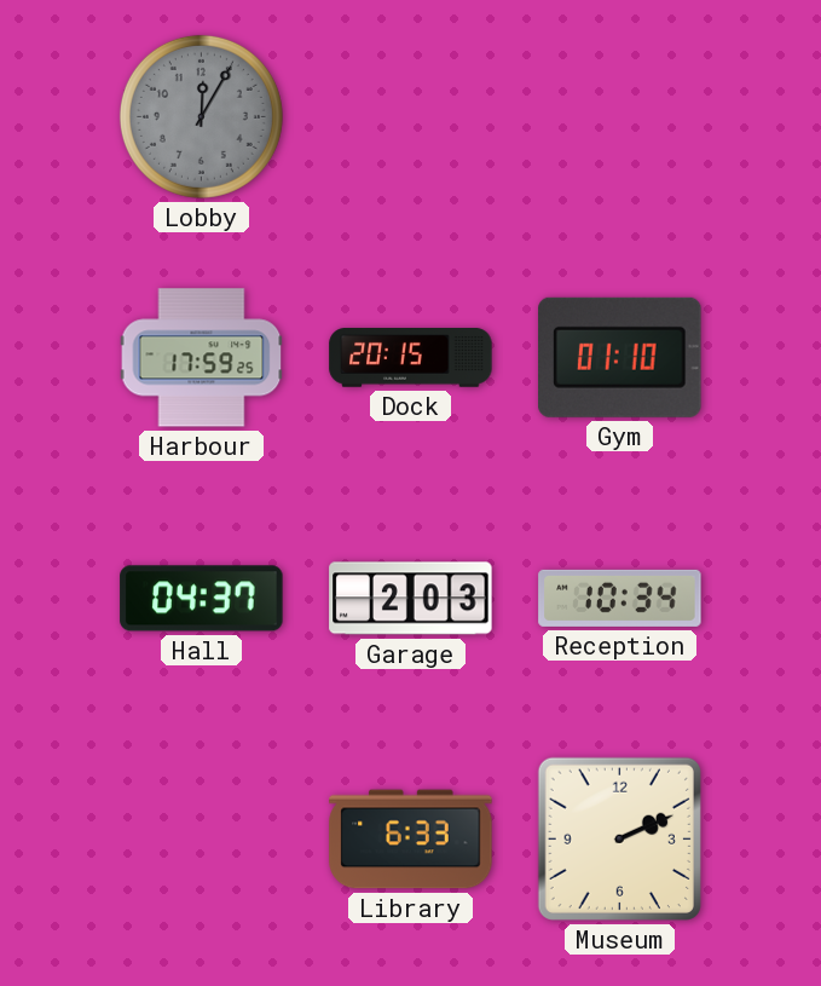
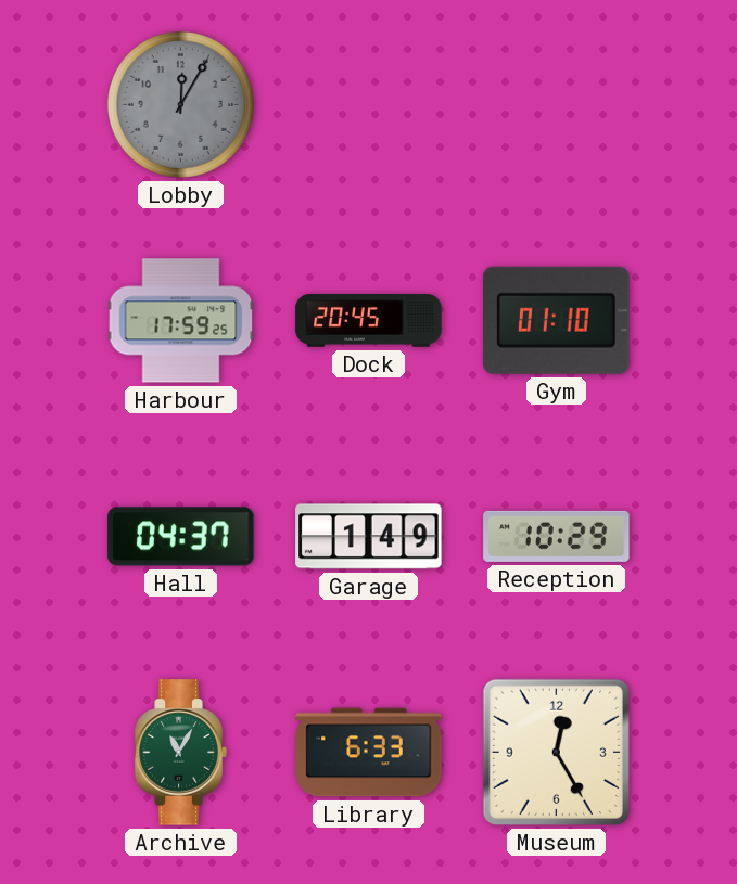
Dock: 20:15 -> 20:45 (369, 321)
Garage: 2:03 -> 1:49 (369, 537)
Reception: 10:34 -> 10:29 (557, 536)
Archive: none -> 11:05 (180, 753)
Museum: 2:11 -> 12:25 (556, 752)
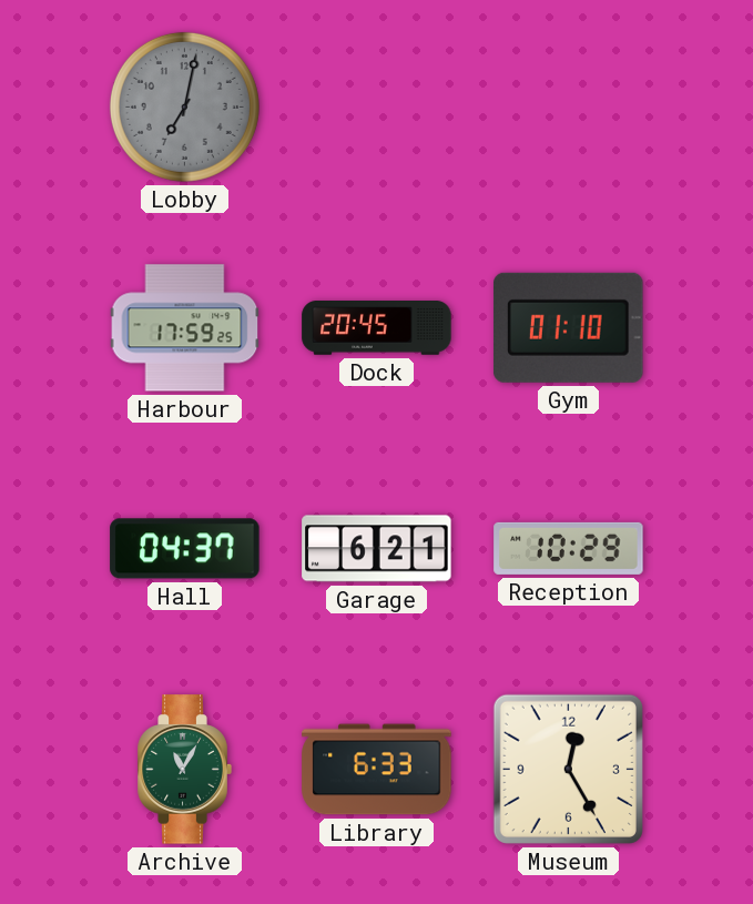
Lobby: 12:05 -> 7:02 (184, 106)
Garage: 1:49 -> 6:21 (377, 549)
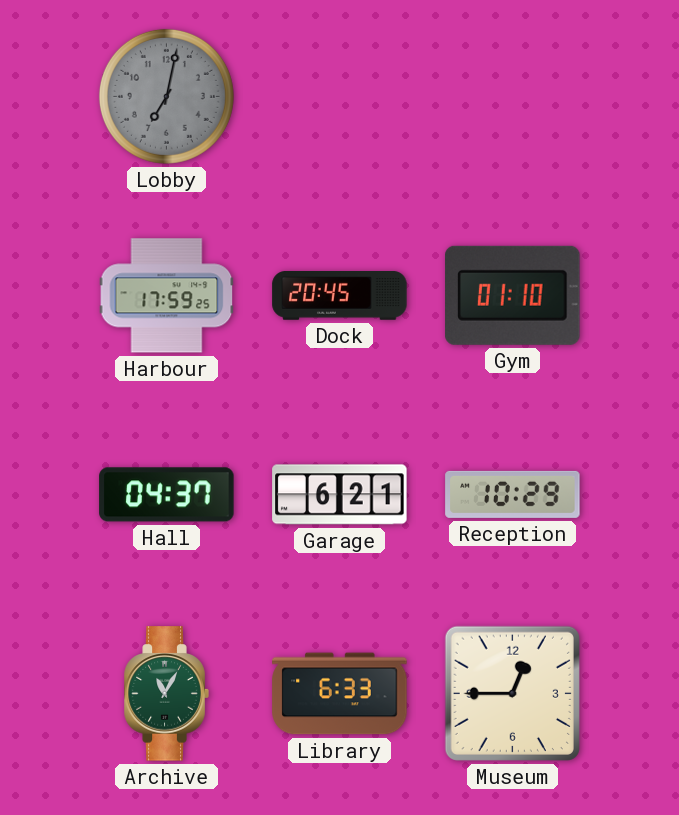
Museum: 12:25 -> 12:45 (512, 693)
